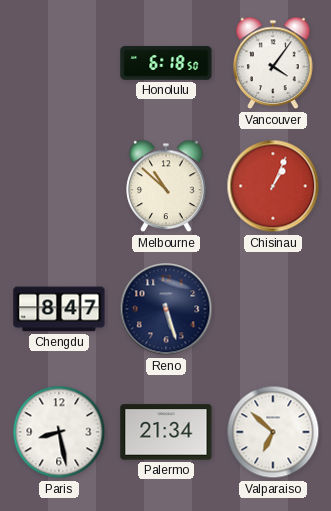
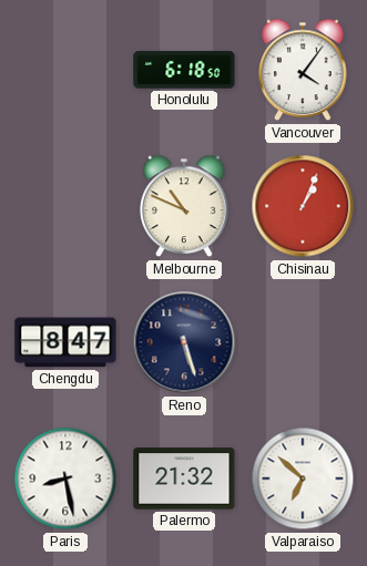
Melbourne: 10:52 -> 10:49 (184, 206)
Palermo: 21:34 -> 21:32 (184, 478)
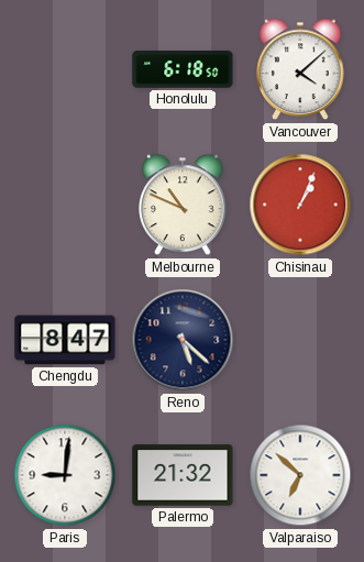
Vancouver: 4:06 -> 4:08 (300, 69)
Reno: 5:27 -> 5:22 (183, 340)
Paris: 8:28 -> 9:01 (65, 475)
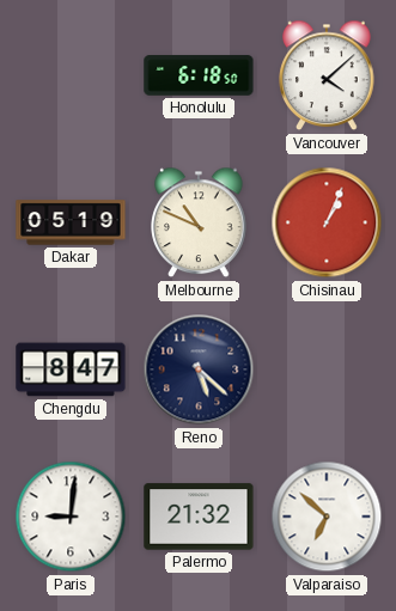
Dakar: none -> 05:19 (71, 222)
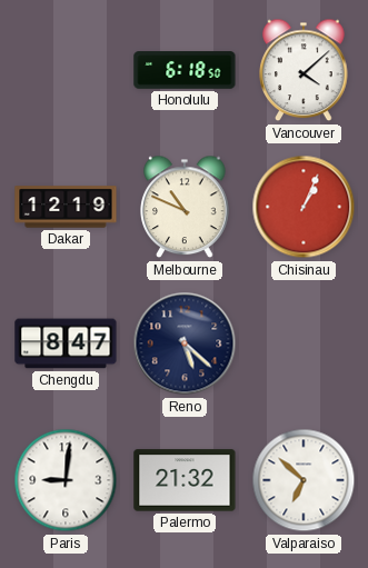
Dakar: 05:19 -> 12:19 (66, 207)
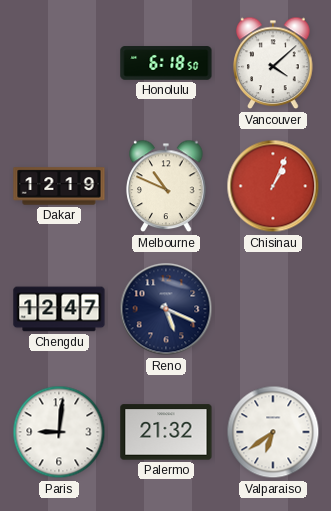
Chengdu: 8:47 -> 12:47 (59, 309)
Reno: 5:22 -> 5:19 (166, 309)
Valparaiso: 6:52 -> 6:39 (273, 432)
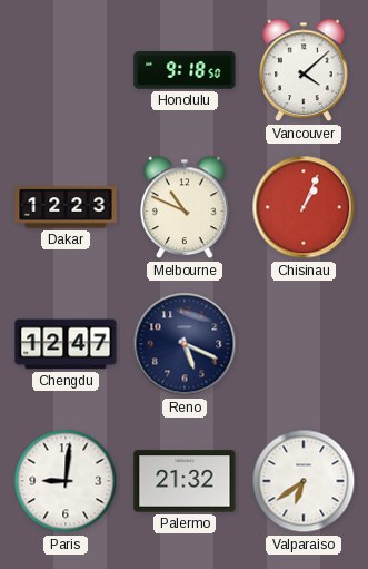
Honolulu: 6:18 -> 9:18 (185, 70)
Dakar: 12:19 -> 12:23 (66, 207)
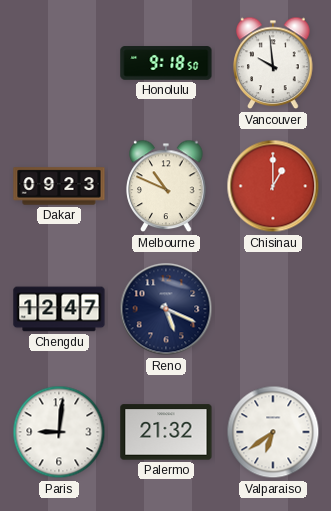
Vancouver: 4:08 -> 9:59 (273, 63)
Dakar: 12:23 -> 09:23 (59, 186)
Chisinau: 1:04 -> 1:00 (273, 186)
